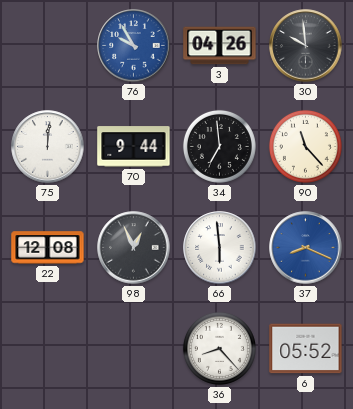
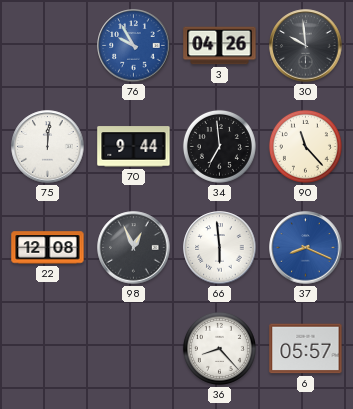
6: 05:52 -> 05:57 (306, 349)
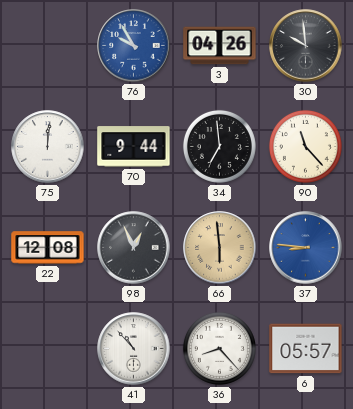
66 dial: white -> champagne (220, 248)
37: 8:19 -> 8:46 (306, 248)
41: none -> 10:53 (134, 349)
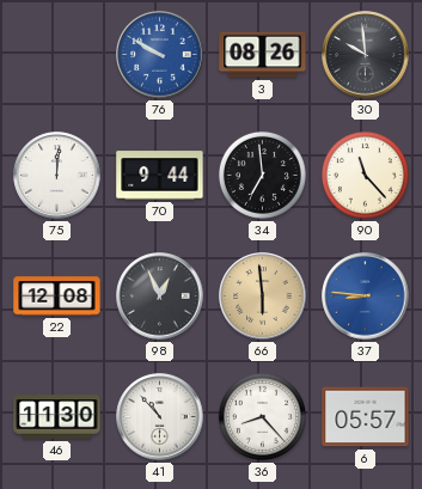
76: 9:55 -> 9:50 (160, 55)
3: 04:26 -> 08:26 (263, 55)
46: none -> 11:30 (57, 417)
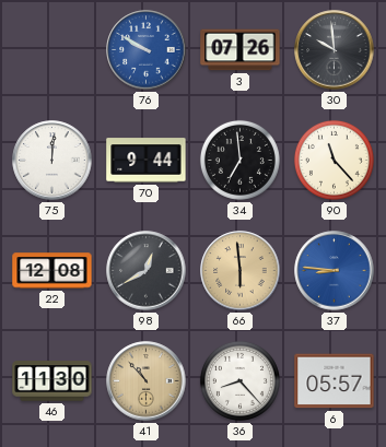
3: 08:26 -> 07:26 (241, 50)
98: 12:56 -> 12:40 (147, 271)
41 dial: white -> champagne (147, 381)
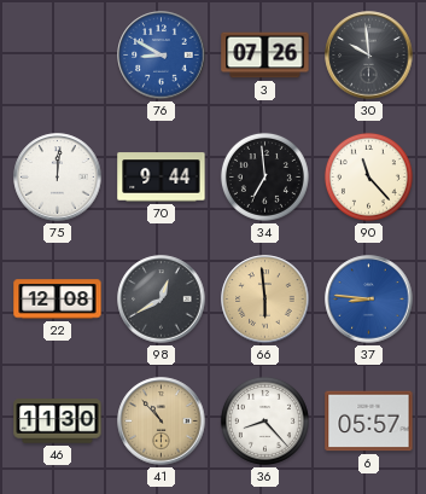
76: 9:50 -> 8:50 (162, 56)
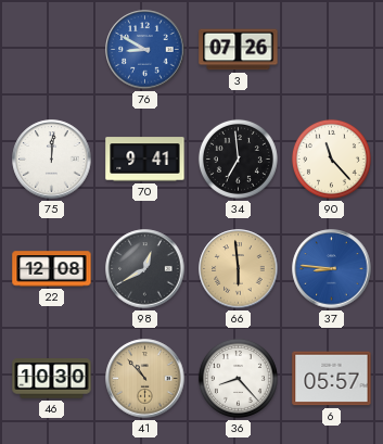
30: 9:59 -> none (369, 56)
70: 9:44 -> 9:41 (145, 160)
46: 11:30 -> 10:30 (52, 379)
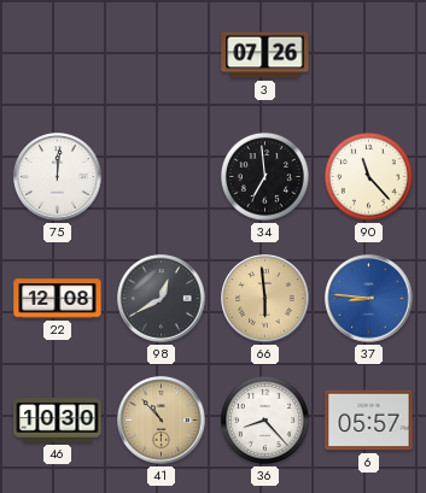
76: 8:50 -> none (145, 50)
70: 9:41 -> none (145, 160)
